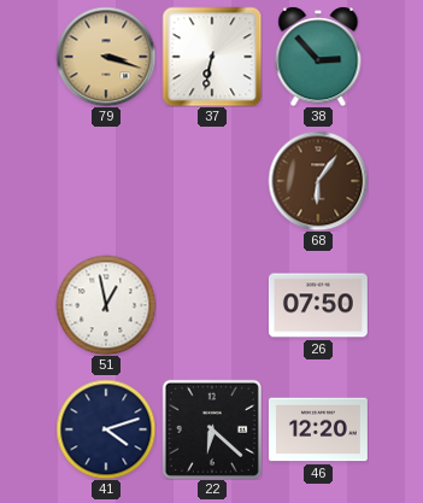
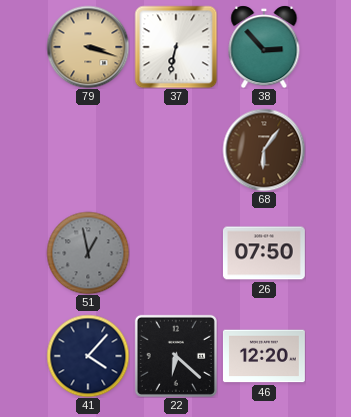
51 dial: white -> grey (88, 253)
41: 4:12 -> 4:07 (88, 356)
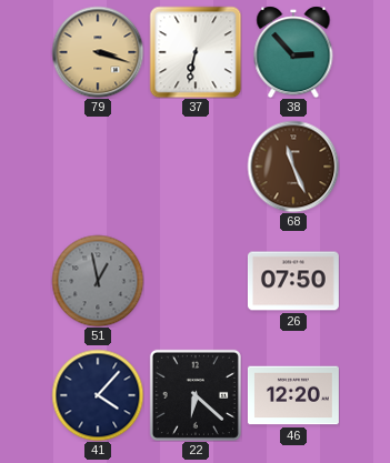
68: 6:06 -> 11:26 (293, 167)
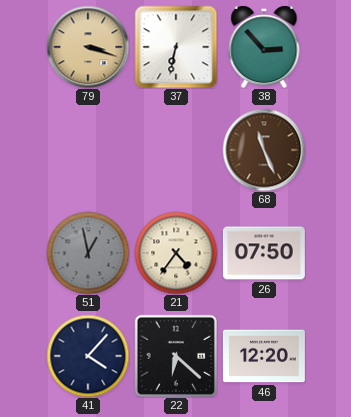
21: none -> 4:36 (176, 253)
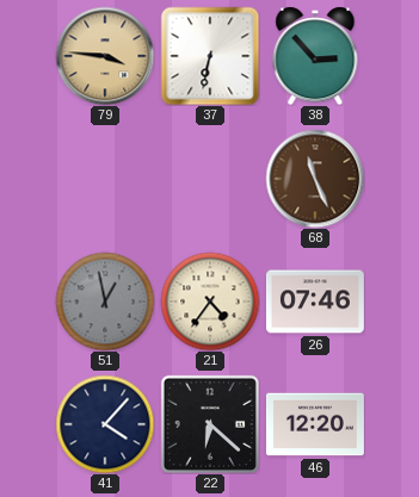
79: 3:18 -> 3:46 (105, 56)
26: 07:50 -> 07:46 (315, 302)
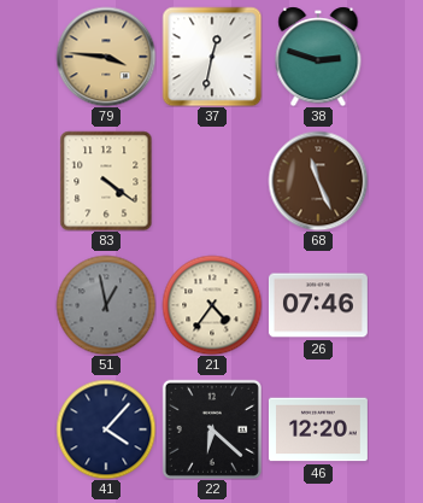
37: 6:32 -> 12:32 (212, 57)
38: 2:53 -> 2:48 (318, 57)
83: none -> 4:21 (106, 181)
